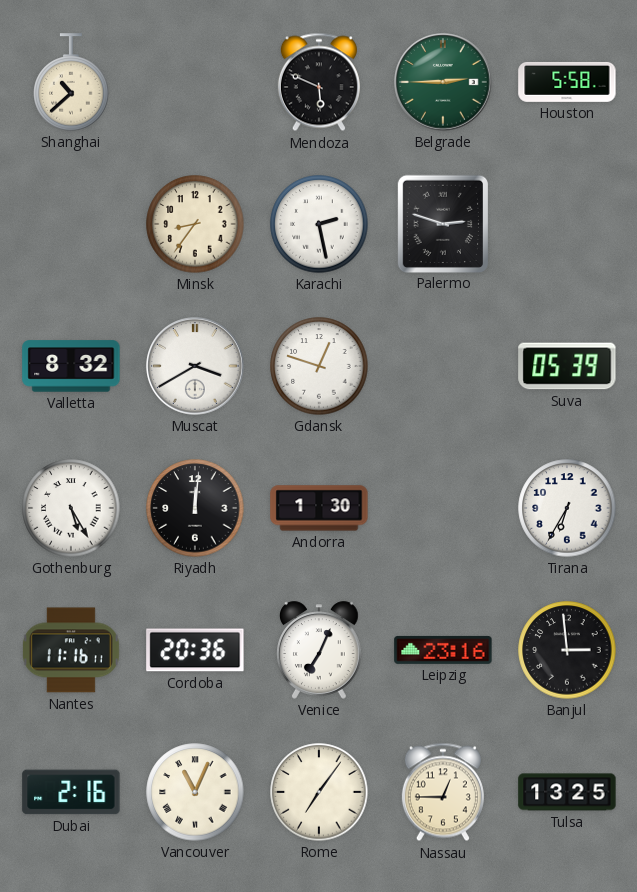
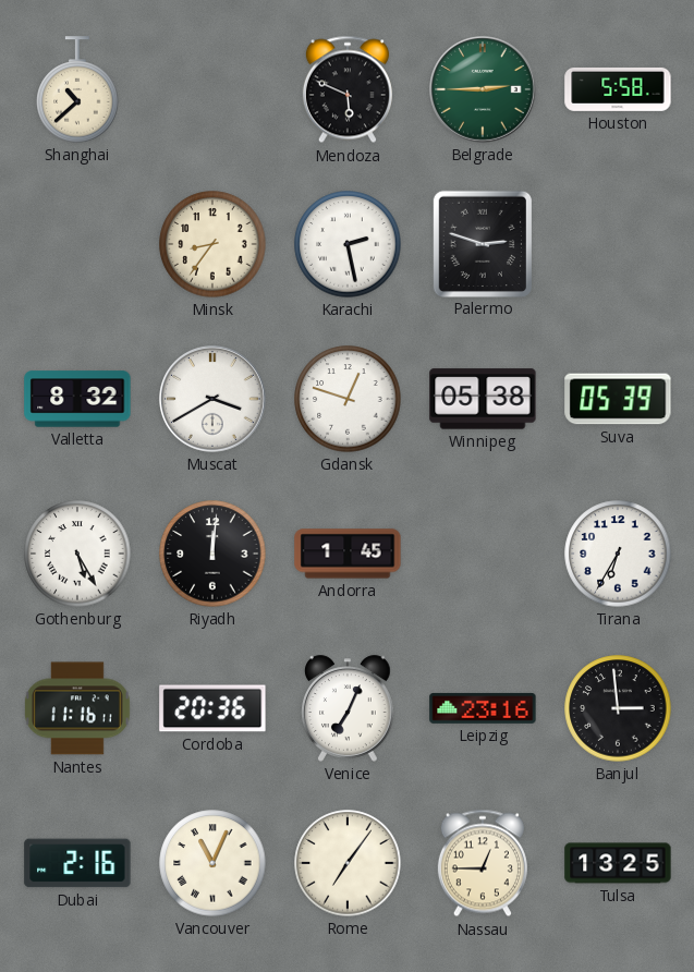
Winnipeg: none -> 05:38 (483, 399)
Andorra: 1:30 -> 1:45 (348, 554)
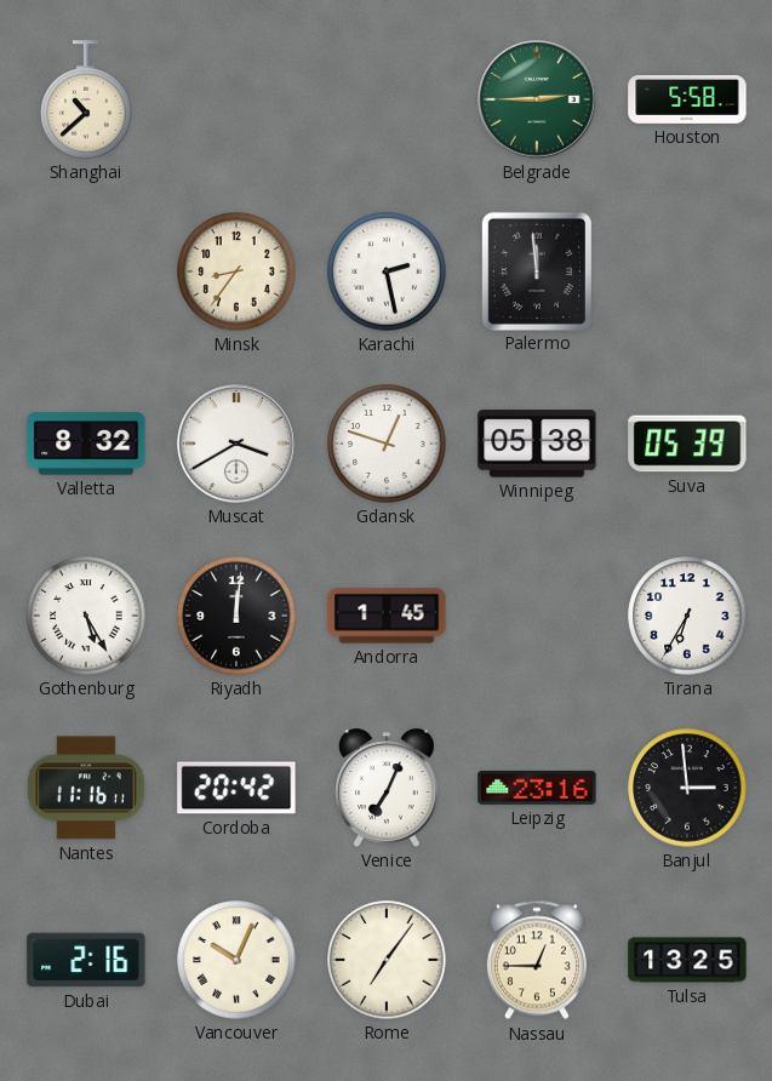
Mendoza: 5:49 -> none (348, 89)
Palermo: 2:48 -> 11:59 (536, 270)
Cordoba: 20:36 -> 20:42 (236, 788)
Vancouver: 11:04 -> 10:04 (236, 960)
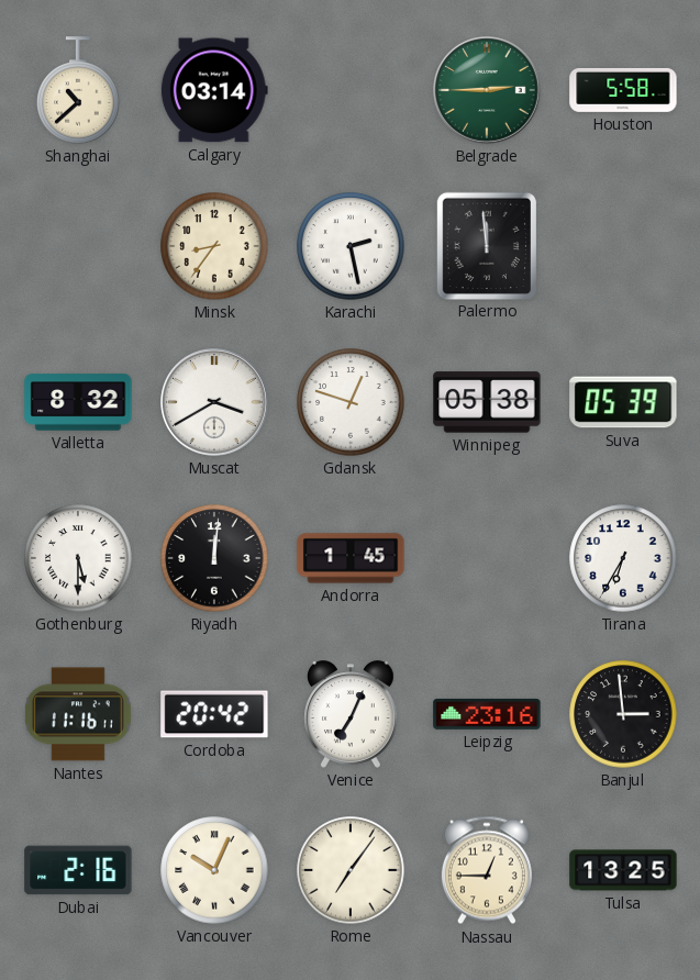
Calgary: none -> 03:14 (214, 90)
Gothenburg: 5:25 -> 5:30 (78, 558)
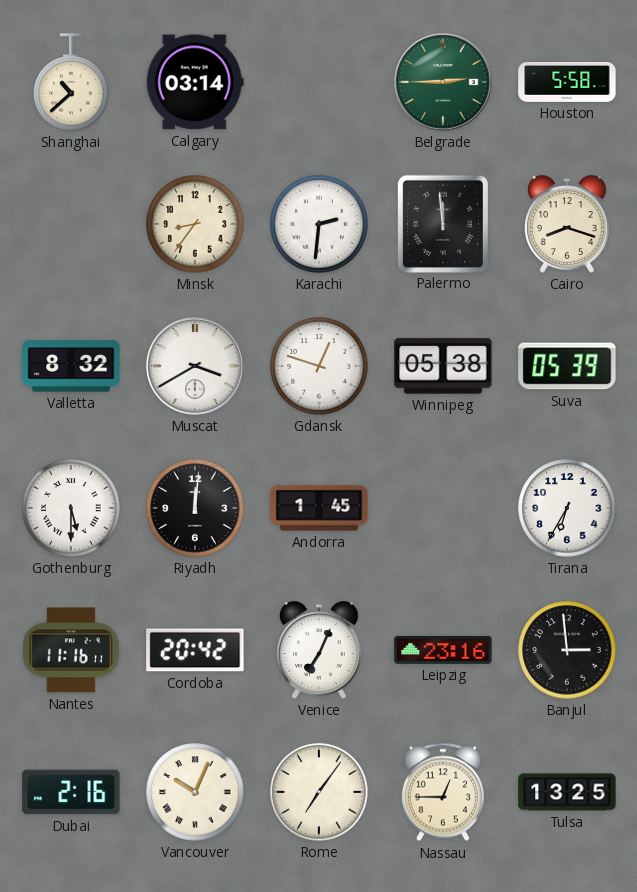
Karachi: 2:28 -> 2:31 (319, 224)
Cairo: none -> 8:18 (568, 224)
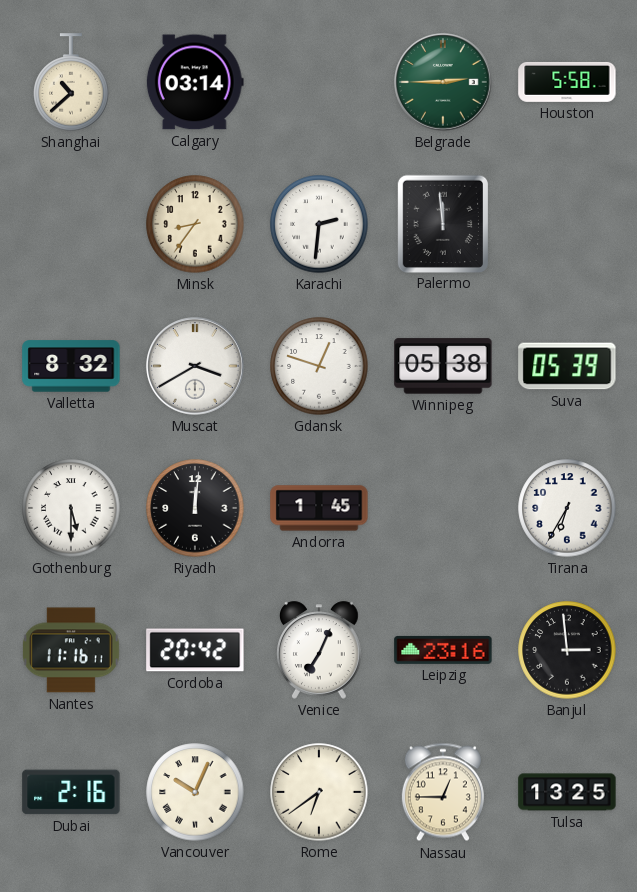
Cairo: 8:18 -> none (568, 224)
Rome: 7:06 -> 6:39 (319, 792)
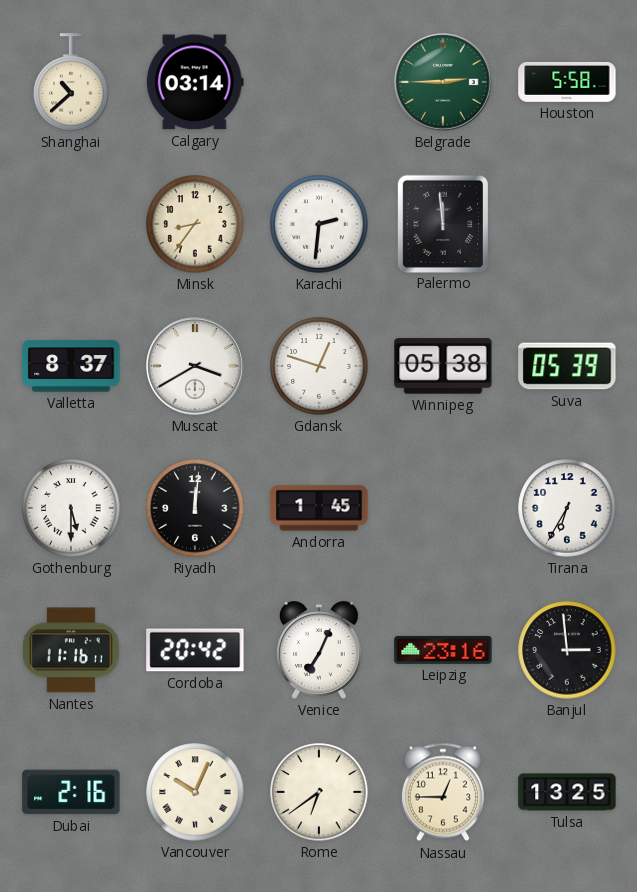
Valletta: 8:32 -> 8:37 (71, 366)
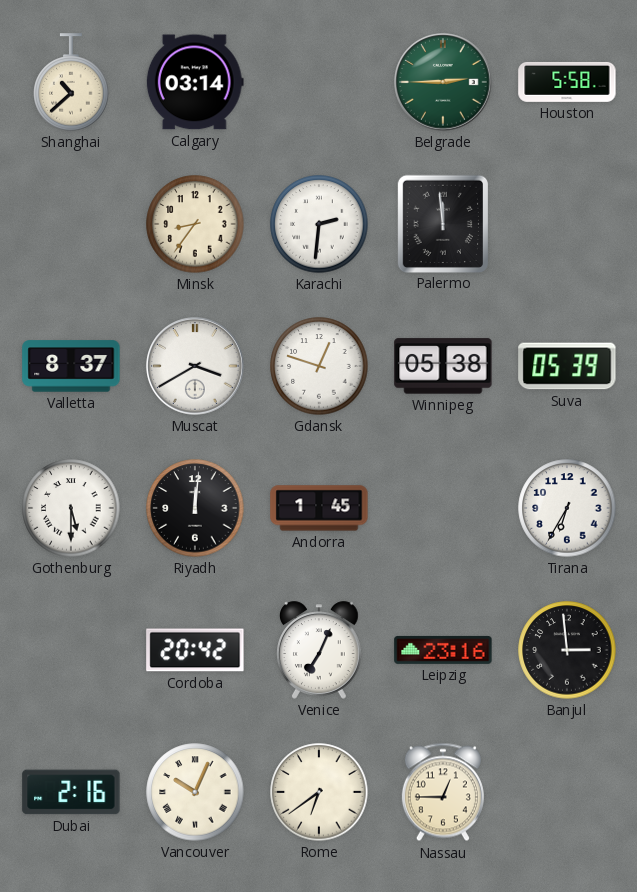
Nantes: 11:16 -> none (71, 650)
Tulsa: 13:25 -> none (567, 792)
